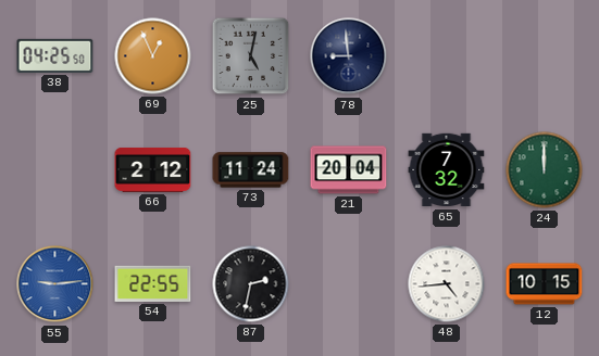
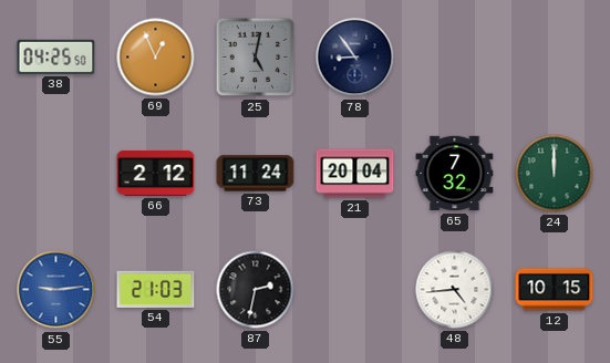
78: 8:59 -> 8:54 (355, 58)
54: 22:55 -> 21:03 (156, 289)
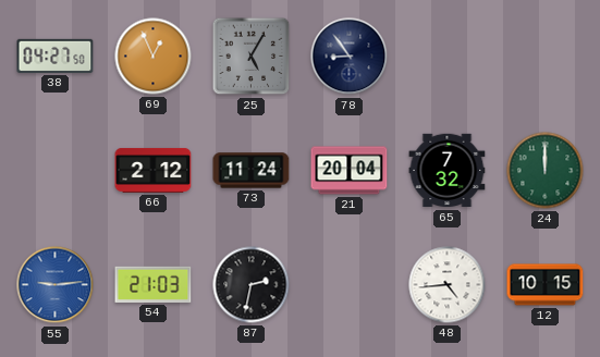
38: 04:25 -> 04:27 (56, 56)
25: 5:02 -> 5:05 (252, 57)
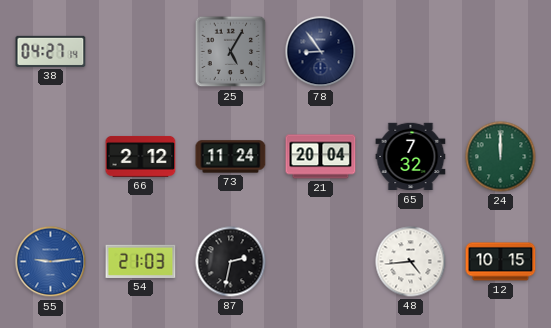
38: 04:27:50 -> 04:27:14 (51, 51)
69: 12:56 -> none (154, 57)
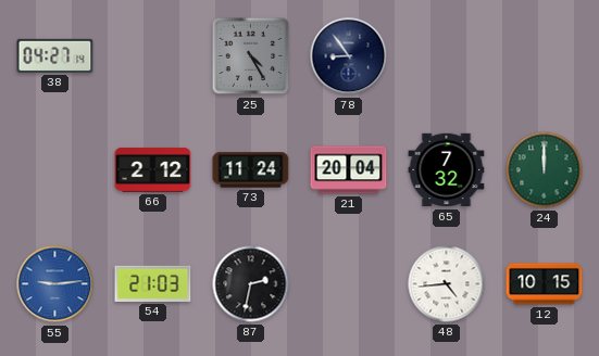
25: 5:05 -> 4:25 (251, 56)
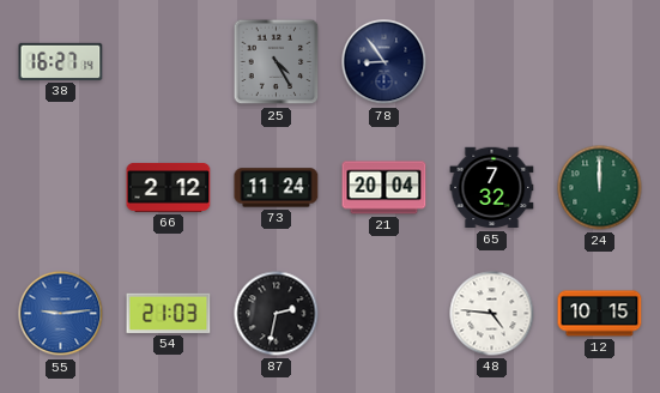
38: 04:27 -> 16:27 (61, 61)
48: 4:44 -> 4:46 (492, 314)
